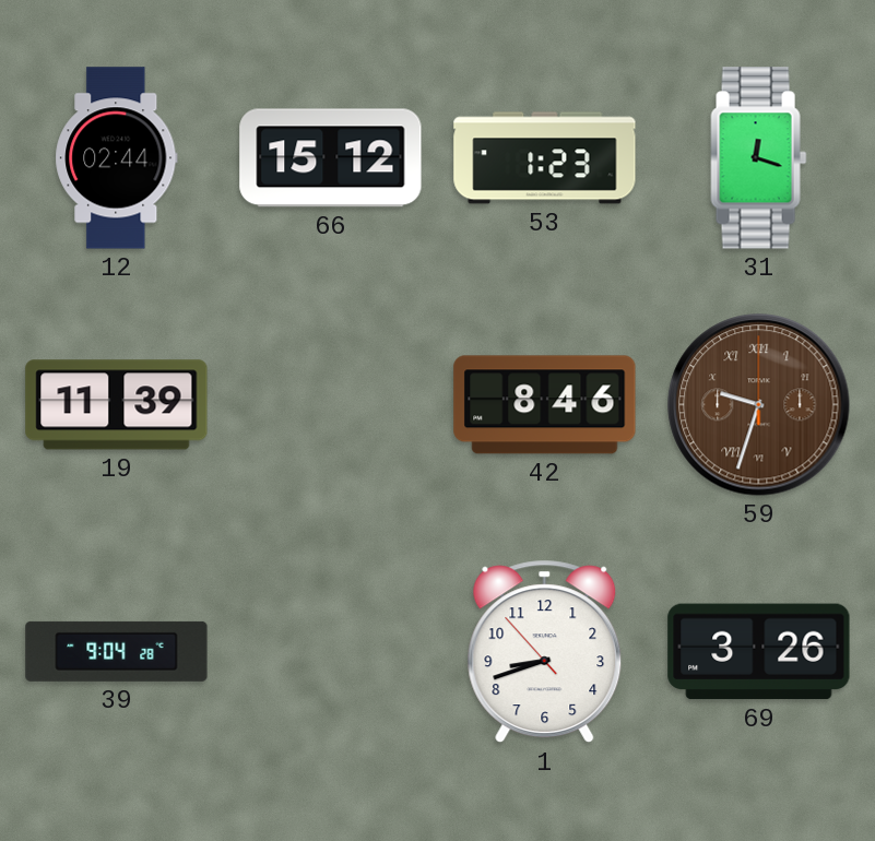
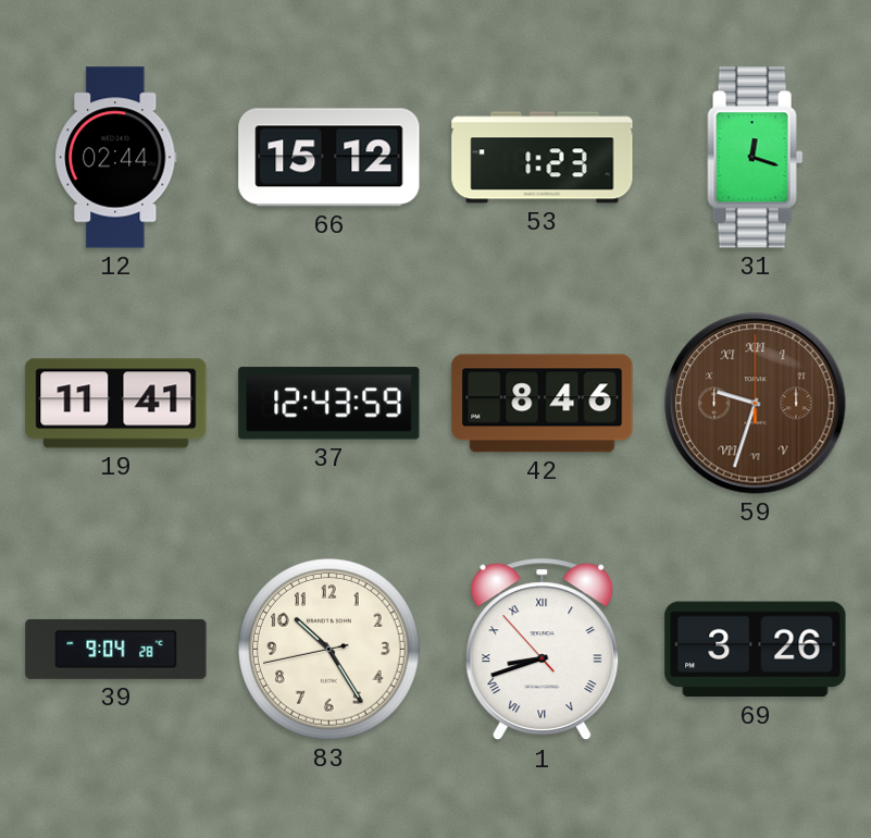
19: 11:39 -> 11:41 (116, 404)
37: none -> 12:43 (329, 404)
83: none -> 10:24 (329, 650)
1 numerals: Arabic -> Roman (543, 650)
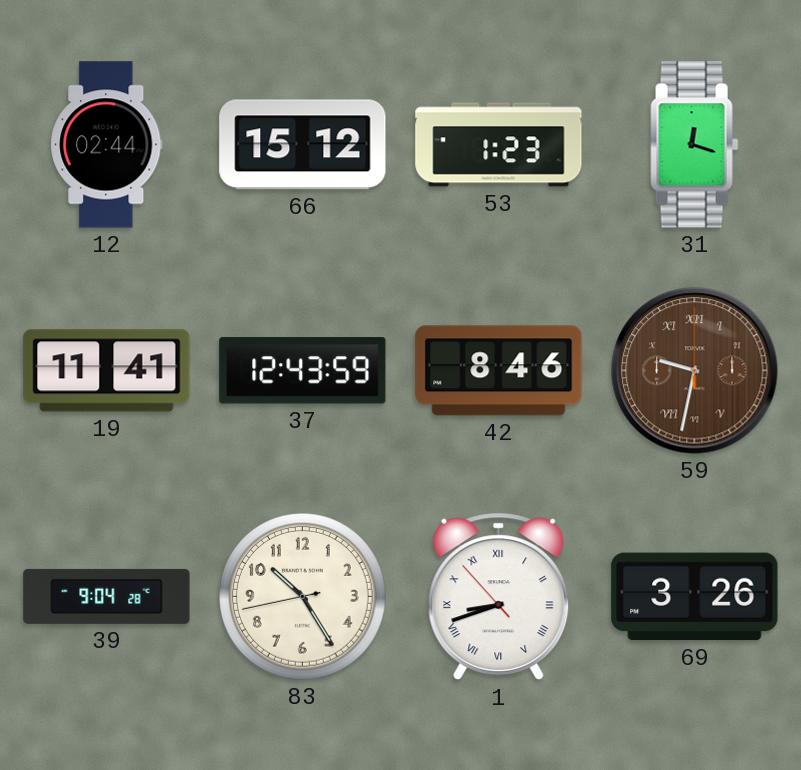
59: 9:33 -> 9:32 (695, 371)
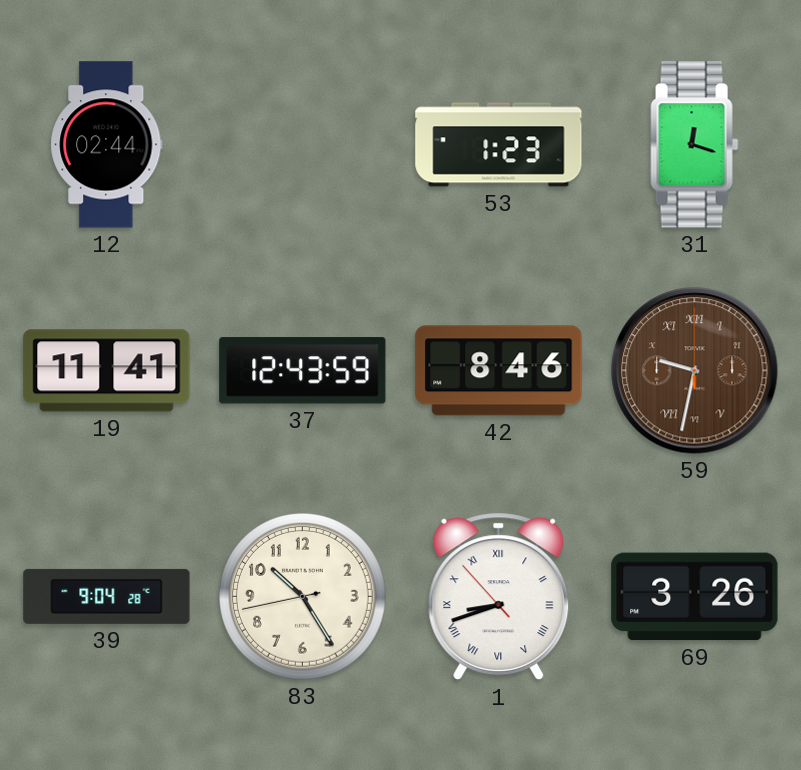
66: 15:12 -> none (303, 145)
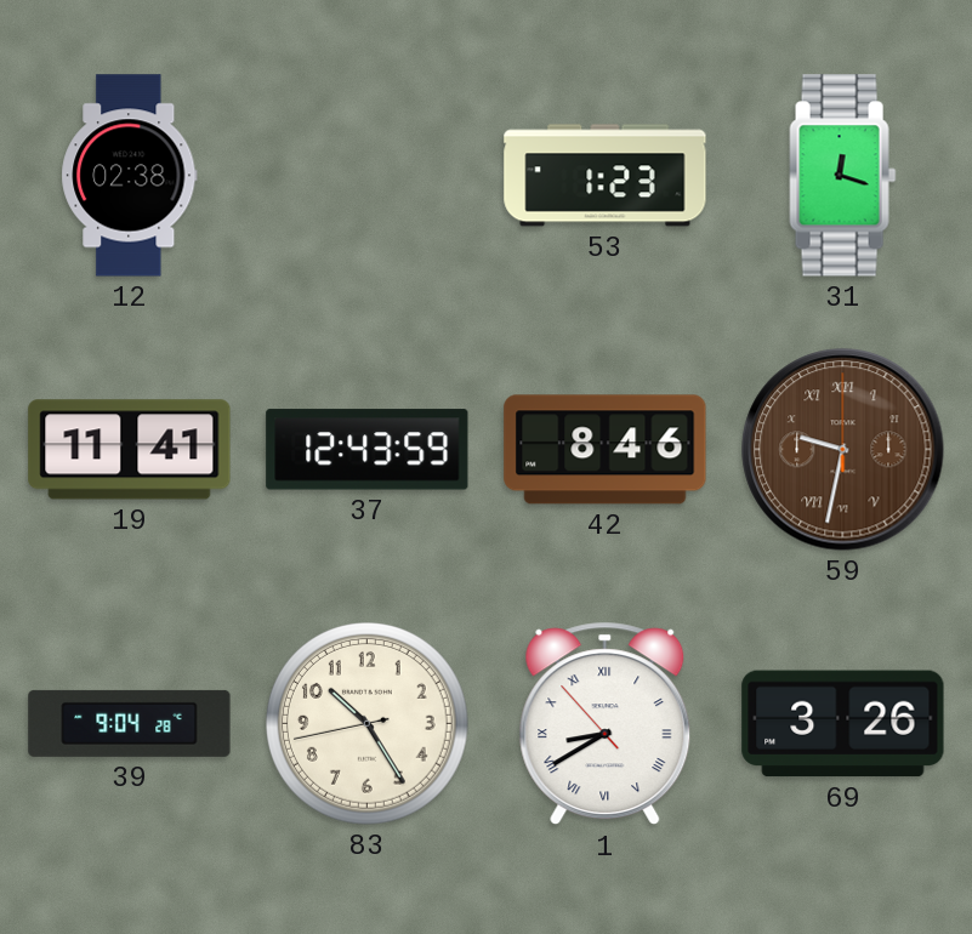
12: 02:44 -> 02:38 (130, 176)
1: 8:41 -> 8:39 (606, 724)
